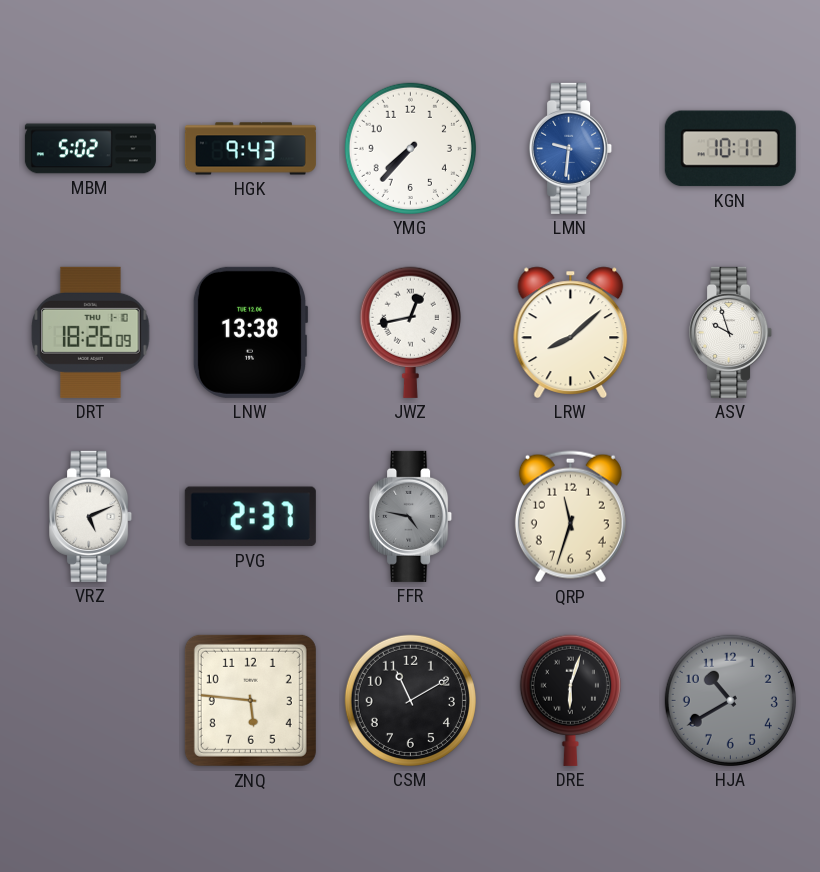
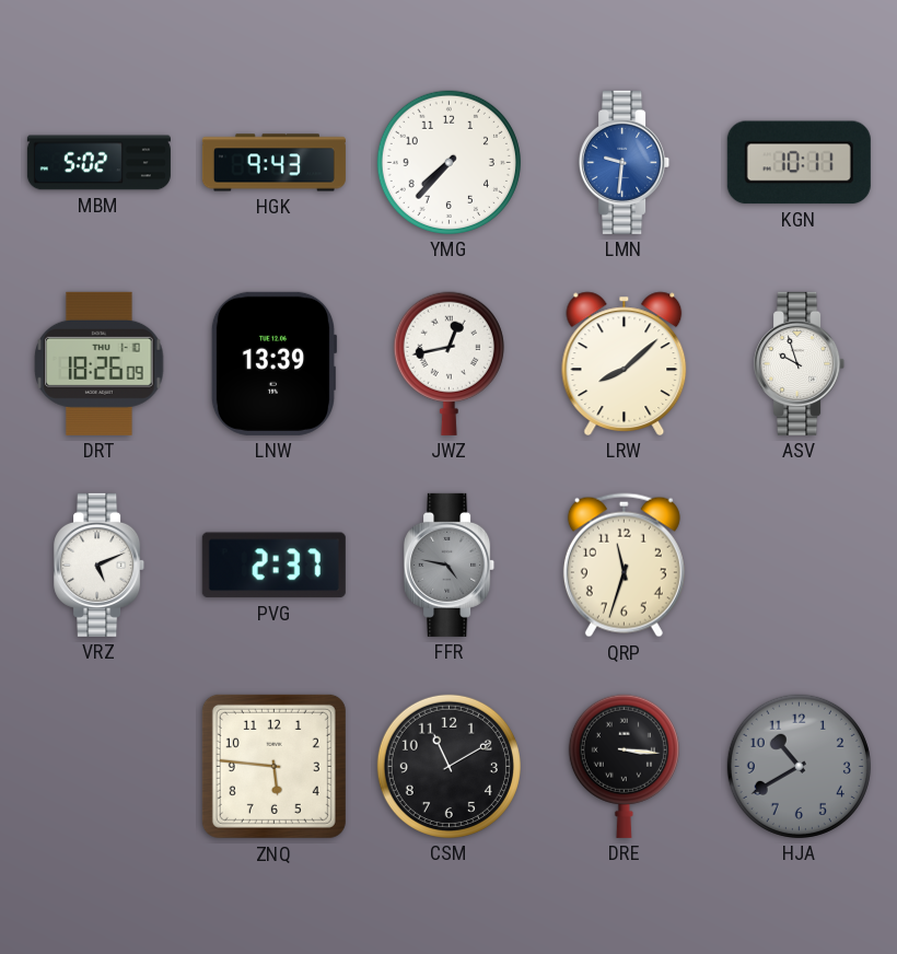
LNW: 13:38 -> 13:39 (273, 363)
DRE: 6:03 -> 3:16 (624, 766)
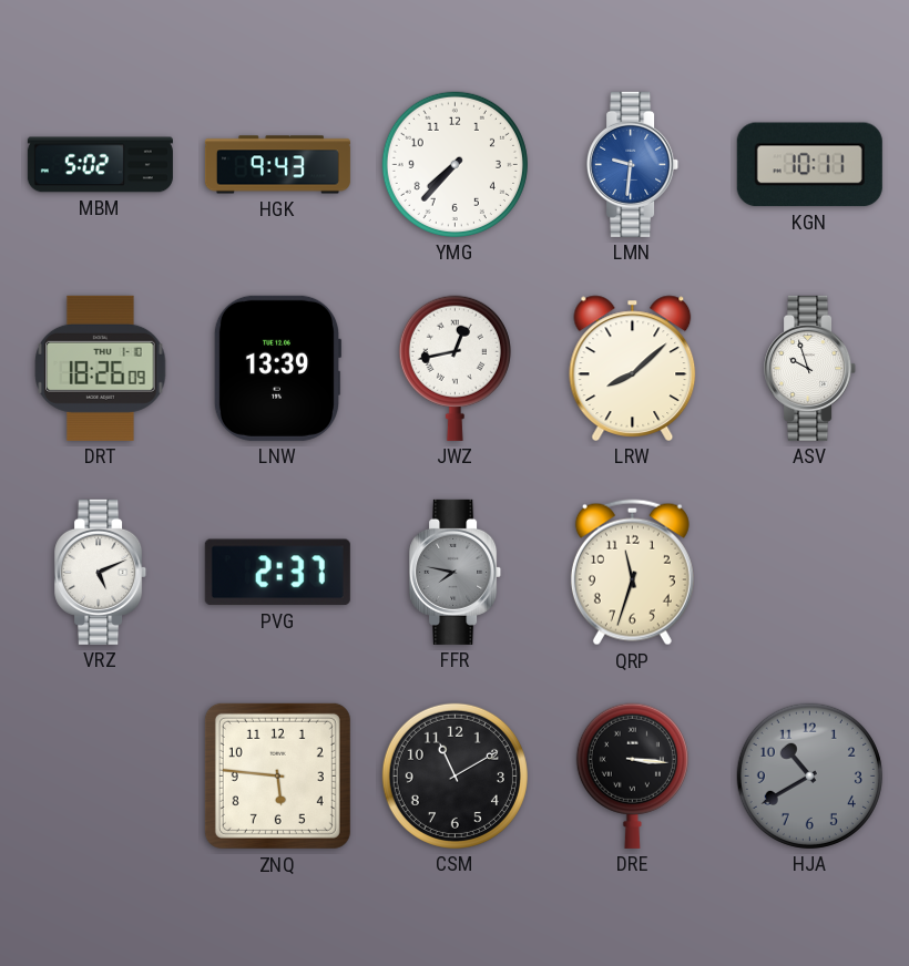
FFR: 4:47 -> 7:47 (456, 572)
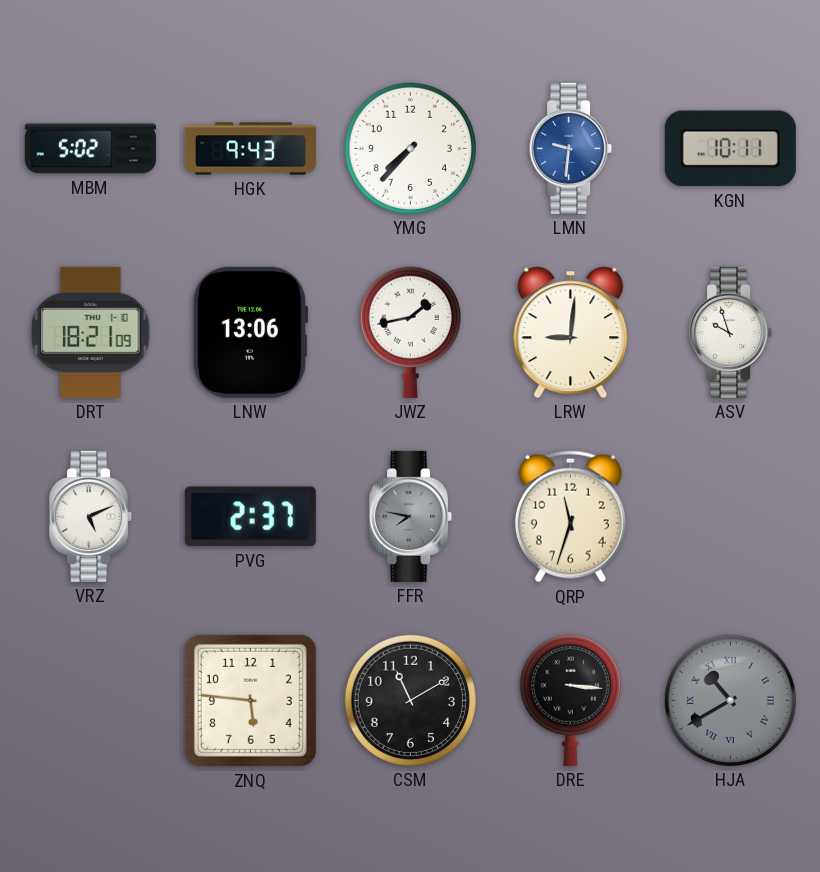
DRT: 18:26 -> 18:21 (91, 332)
LNW: 13:39 -> 13:06 (250, 332)
JWZ: 12:43 -> 1:43 (410, 332)
LRW: 8:08 -> 9:01 (571, 332)
HJA numerals: Arabic -> Roman (730, 700)
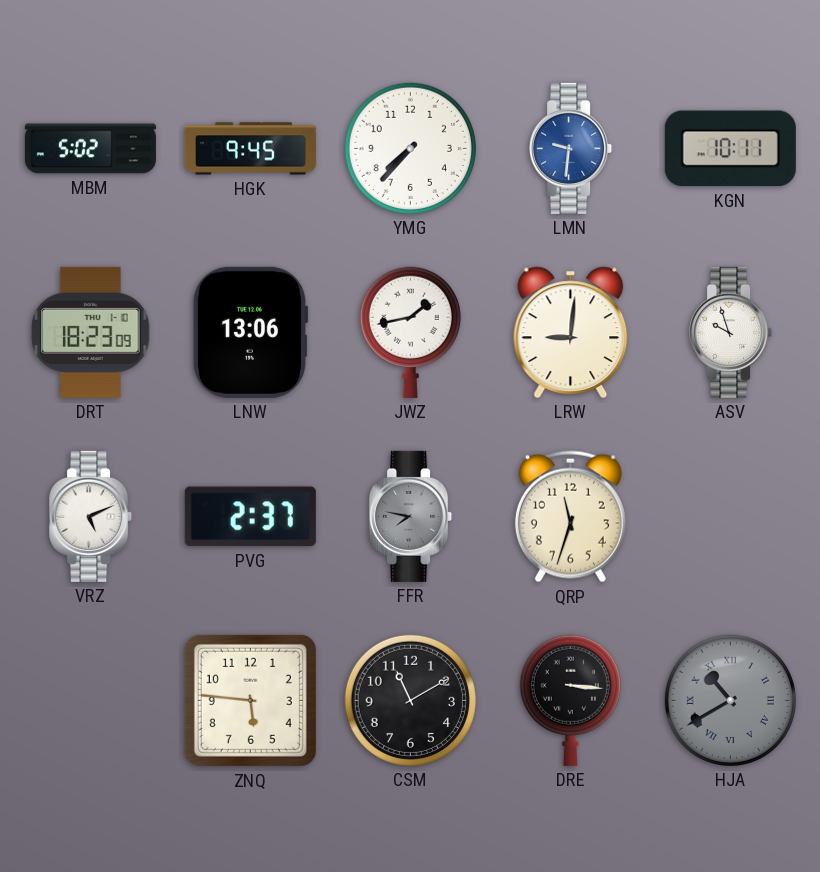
HGK: 9:43 -> 9:45 (250, 149)
DRT: 18:21 -> 18:23 (91, 332)
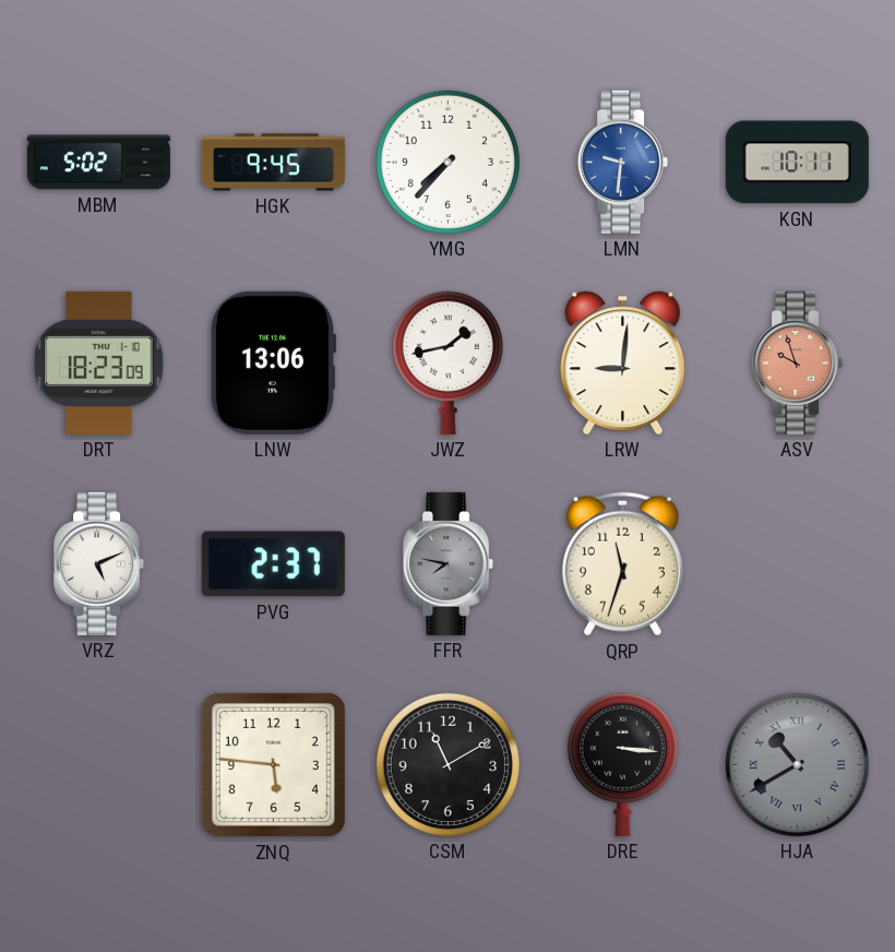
ASV dial: white -> salmon (798, 362)
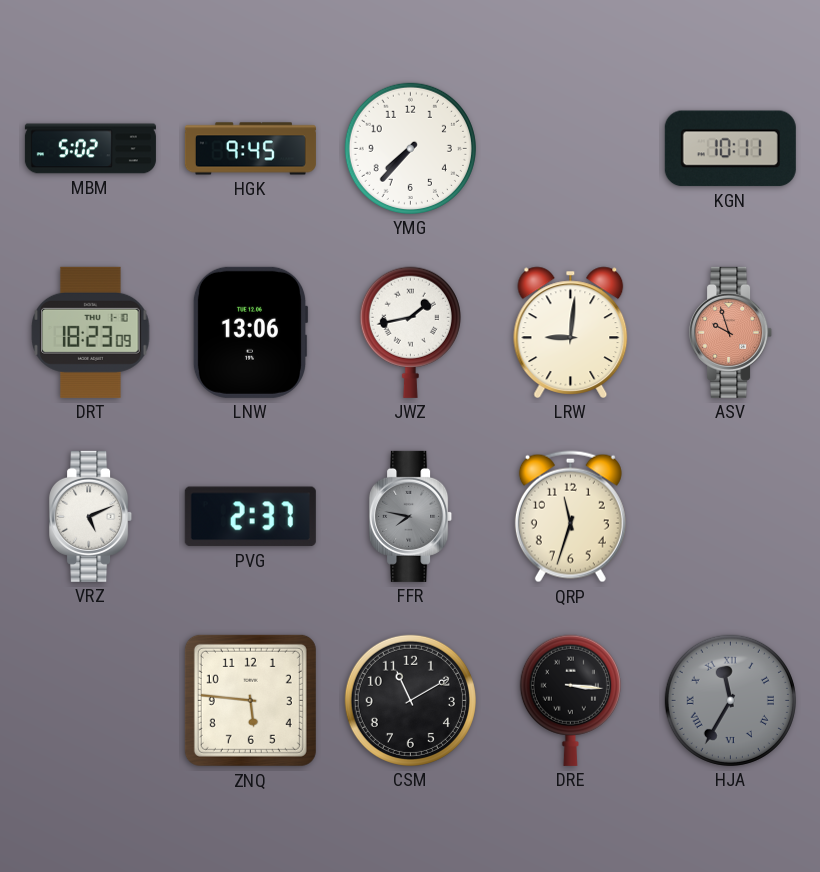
LMN: 9:31 -> none (623, 162)
HJA: 10:40 -> 11:35 (730, 700)
